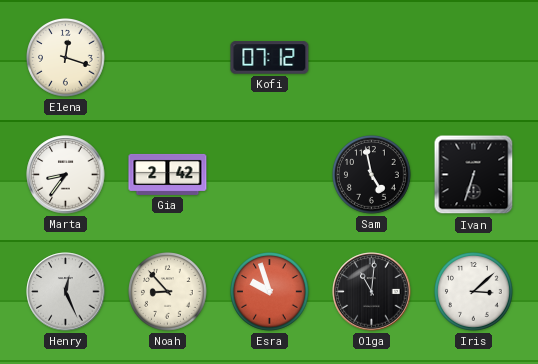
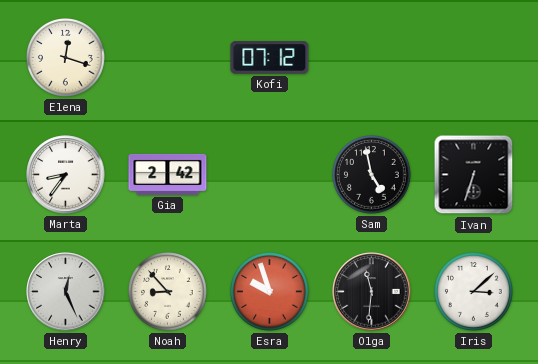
Olga: 11:01 -> 11:31 (372, 292)
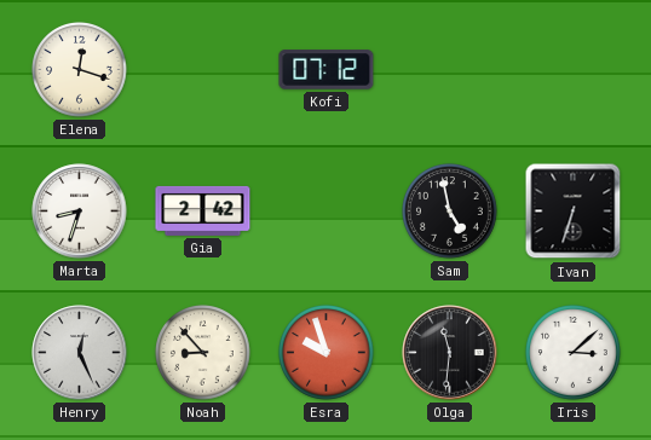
Marta: 8:36 -> 8:33 (80, 212)
